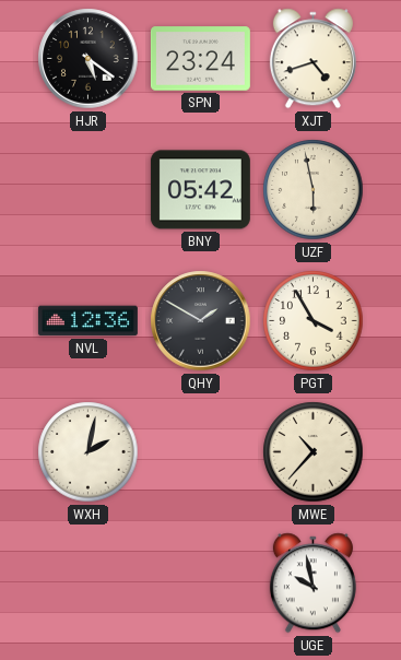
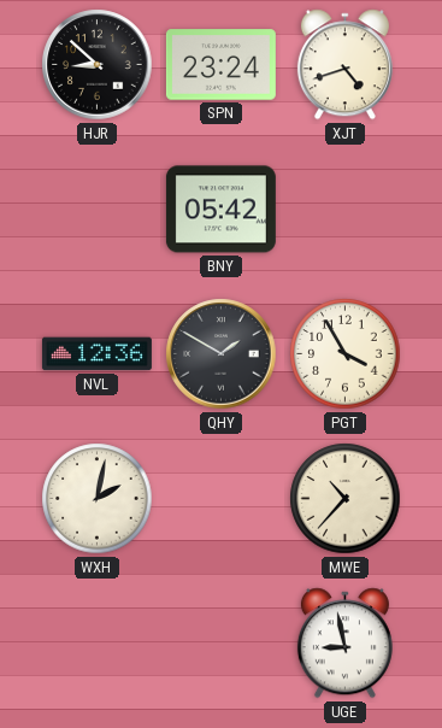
HJR: 5:21 -> 8:52 (98, 65)
UZF: 5:58 -> none (314, 190)
UGE: 9:58 -> 8:58 (344, 644)
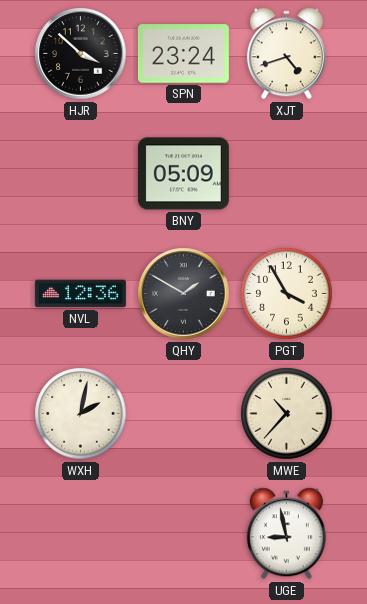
HJR: 8:52 -> 3:52 (81, 54)
BNY: 05:42 -> 05:09 (183, 174)
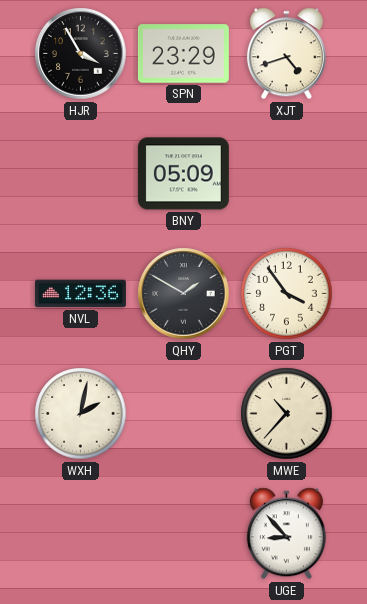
HJR: 3:52 -> 3:55 (81, 54)
SPN: 23:24 -> 23:29 (183, 54)
PGT: 3:55 -> 3:54 (287, 294)
UGE: 8:58 -> 8:53 (286, 534)
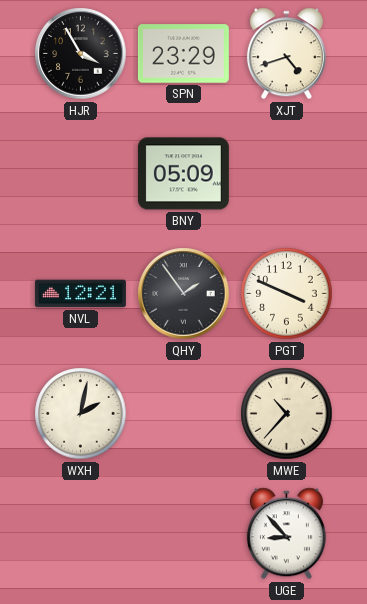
NVL: 12:36 -> 12:21 (80, 294)
QHY: 1:50 -> 1:54 (184, 294)
PGT: 3:54 -> 3:49 (287, 294)
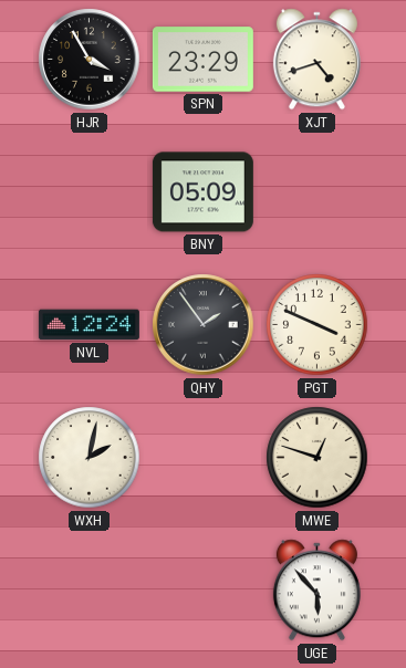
NVL: 12:21 -> 12:24 (89, 325)
MWE: 10:37 -> 12:48 (317, 458)
UGE: 8:53 -> 5:53 (316, 591)
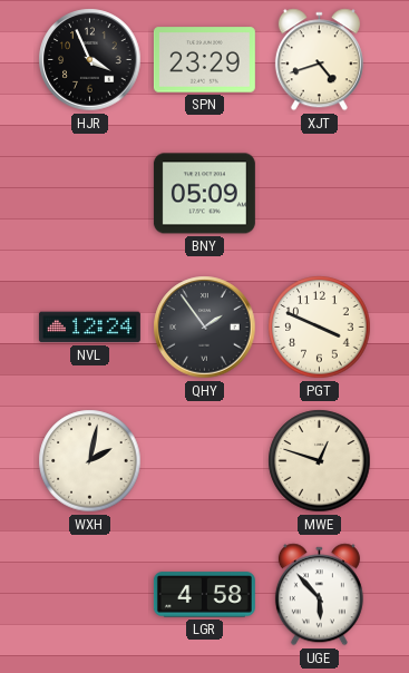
HJR: 3:55 -> 3:56 (90, 60)
LGR: none -> 4:58 (204, 595)
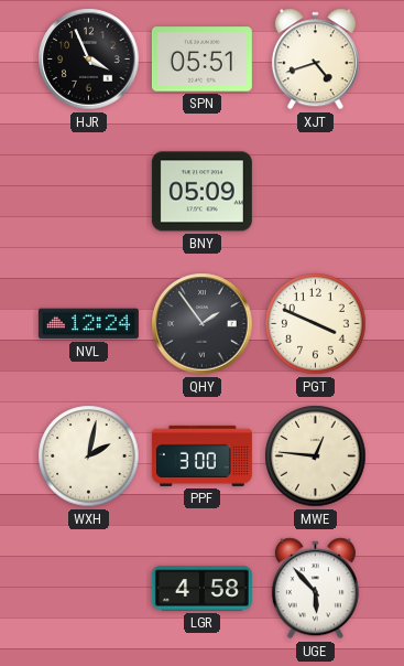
SPN: 23:29 -> 05:51 (201, 60)
PPF: none -> 3:00 (201, 455)
MWE: 12:48 -> 12:46 (316, 456)
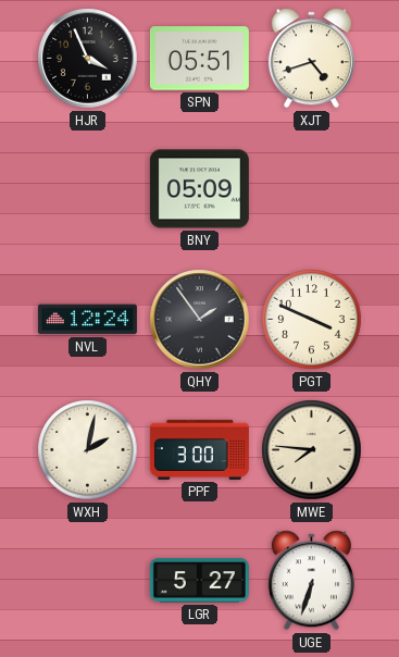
MWE: 12:46 -> 7:46 (312, 450)
LGR: 4:58 -> 5:27 (199, 581)
UGE: 5:53 -> 6:33 (311, 581)
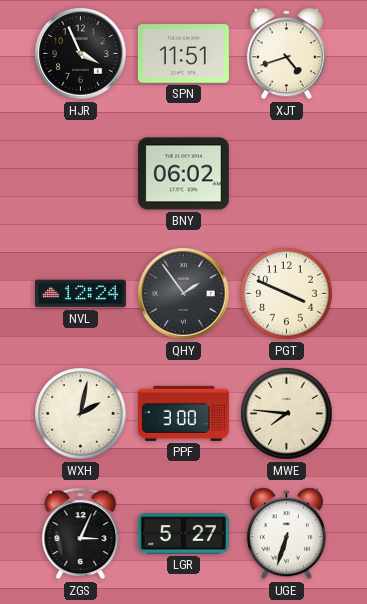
SPN: 05:51 -> 11:51 (183, 54)
BNY: 05:09 -> 06:02 (183, 174)
ZGS: none -> 3:04 (81, 534)
